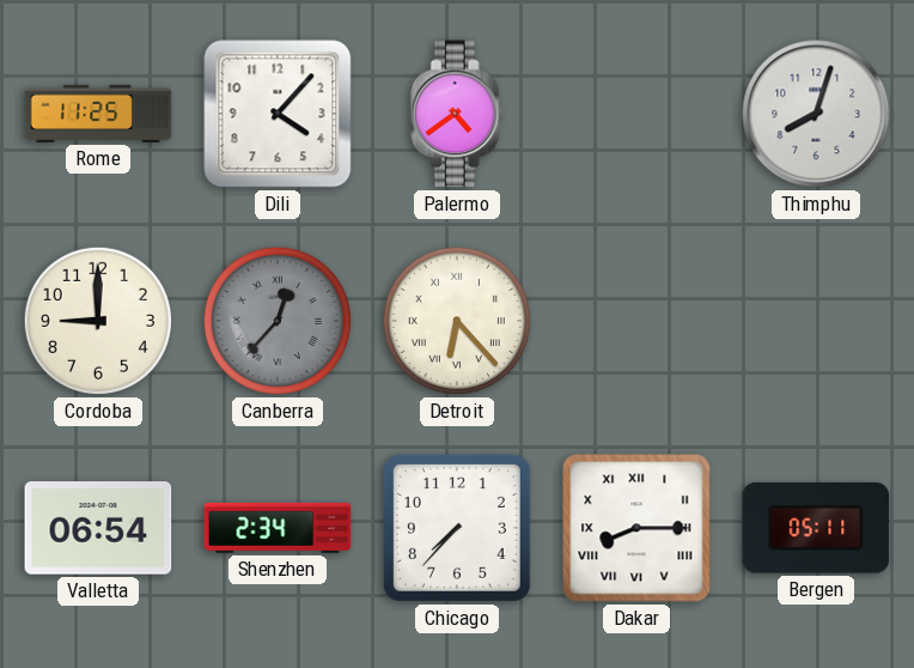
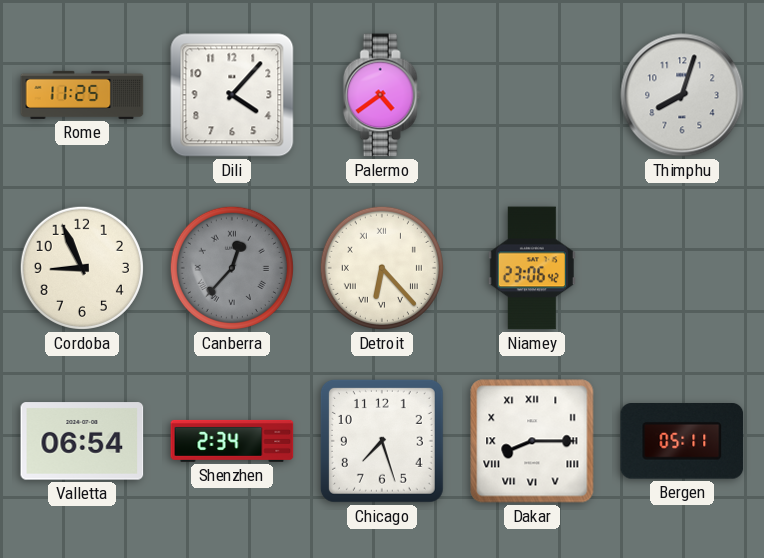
Cordoba: 9:00 -> 8:56 (82, 268)
Niamey: none -> 23:06 (532, 268)
Chicago: 7:37 -> 7:27 (382, 441)
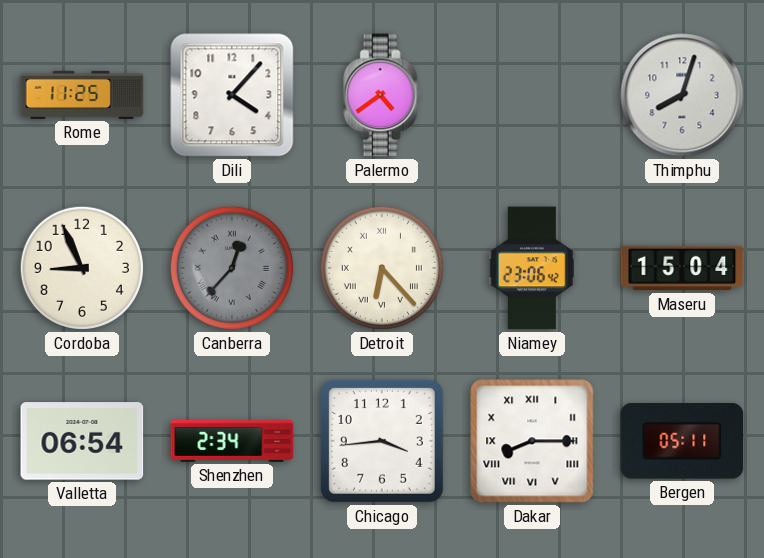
Maseru: none -> 15:04 (682, 268)
Chicago: 7:27 -> 3:44 (382, 441)
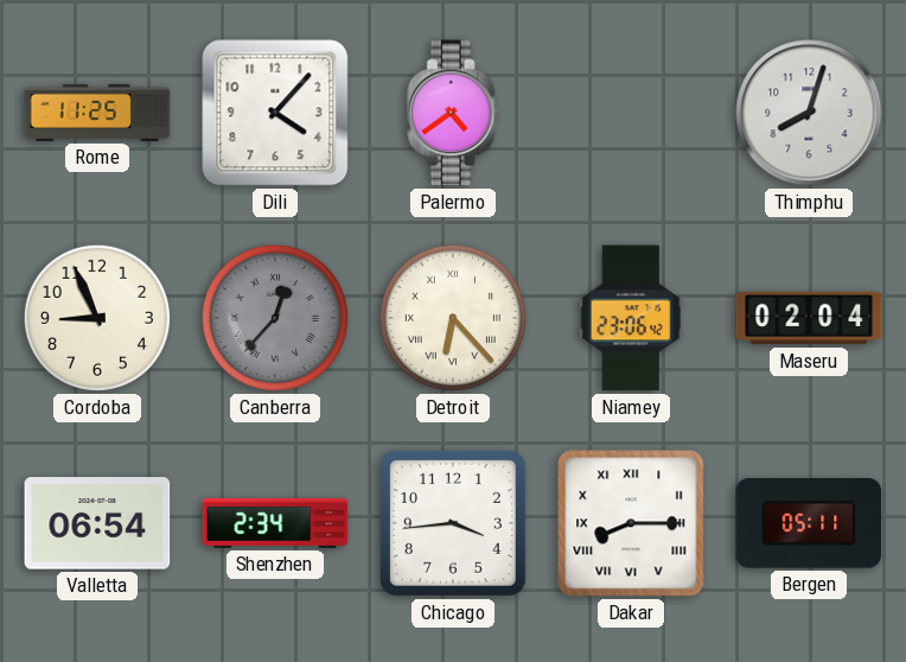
Maseru: 15:04 -> 02:04 (809, 318)
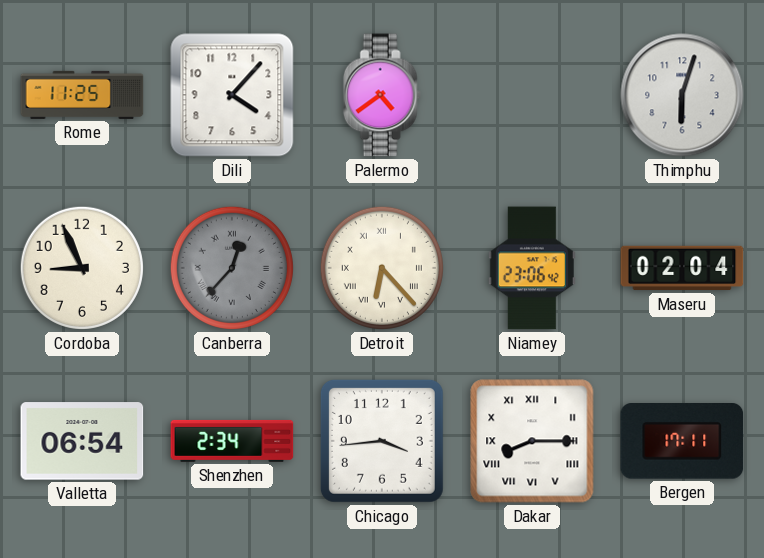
Thimphu: 8:03 -> 6:03 (682, 95)
Bergen: 05:11 -> 17:11 (682, 442)
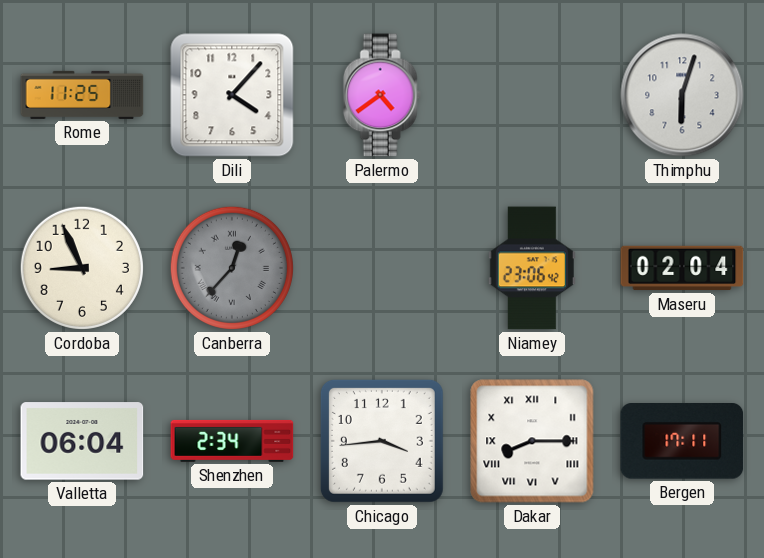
Detroit: 6:23 -> none (382, 268)
Valletta: 06:54 -> 06:04 (82, 441)
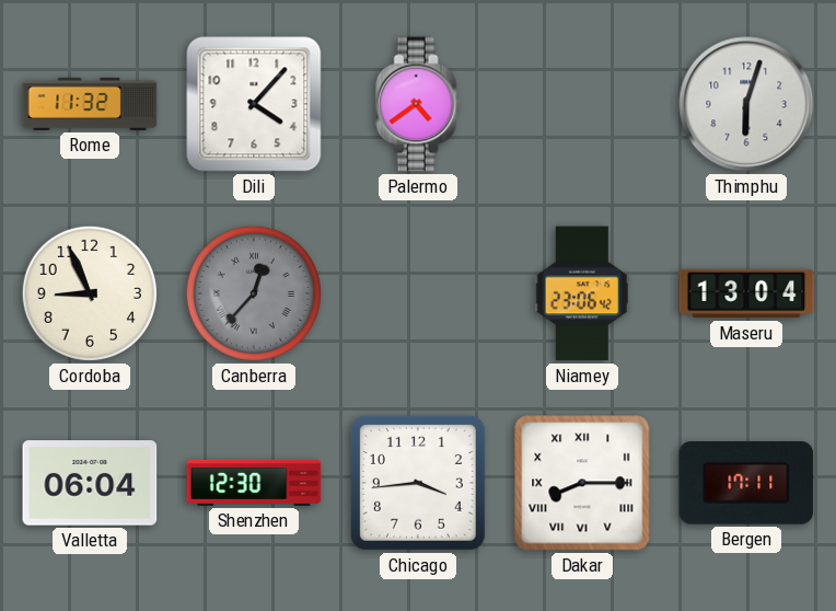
Rome: 11:25 -> 11:32 (90, 104)
Maseru: 02:04 -> 13:04 (746, 293)
Shenzhen: 2:34 -> 12:30 (254, 483)
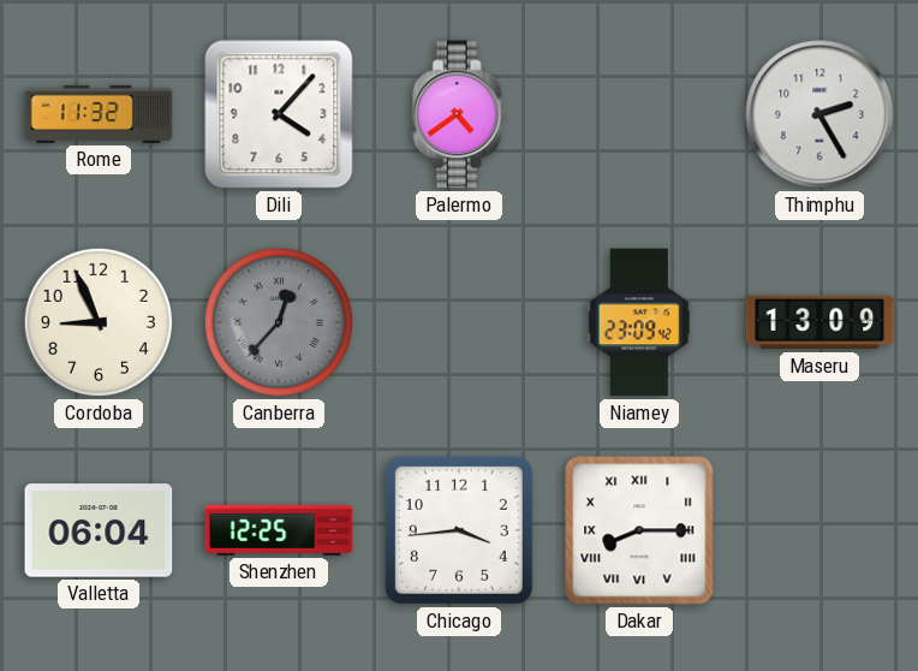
Thimphu: 6:03 -> 2:25 (819, 114)
Niamey: 23:06 -> 23:09 (639, 322)
Maseru: 13:04 -> 13:09 (819, 322)
Shenzhen: 12:30 -> 12:25 (279, 530)
Bergen: 17:11 -> none (746, 484)
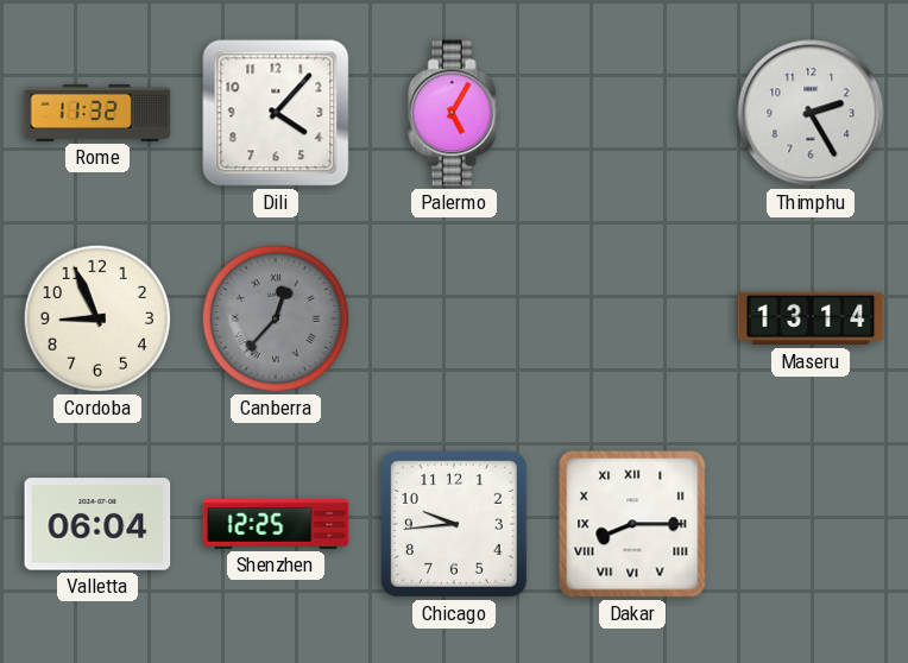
Palermo: 4:39 -> 5:05 (454, 113)
Niamey: 23:09 -> none (639, 322)
Maseru: 13:09 -> 13:14 (811, 318)
Chicago: 3:44 -> 9:44 (454, 524)
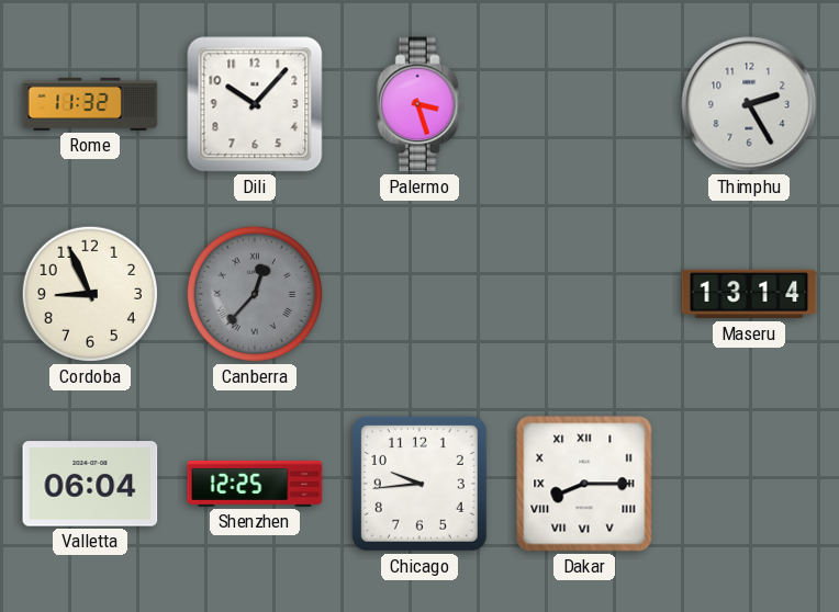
Dili: 4:07 -> 10:07 (255, 104)
Palermo: 5:05 -> 3:27 (419, 104)
